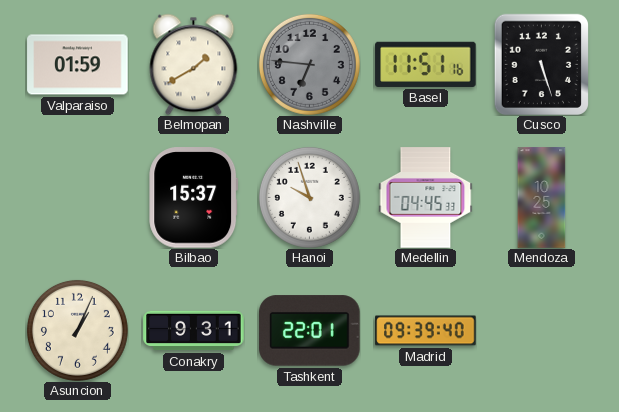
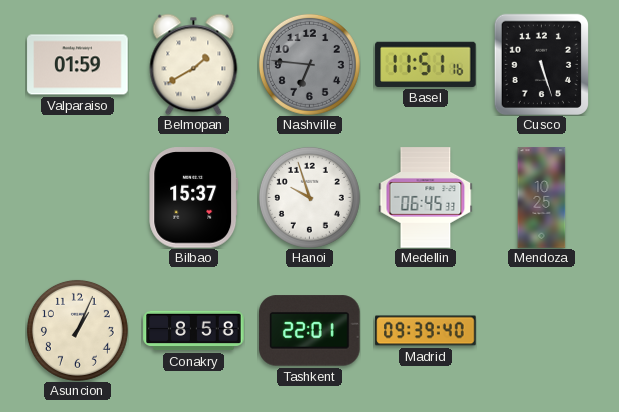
Medellin: 04:45 -> 06:45 (426, 198)
Conakry: 9:31 -> 8:58 (194, 331)
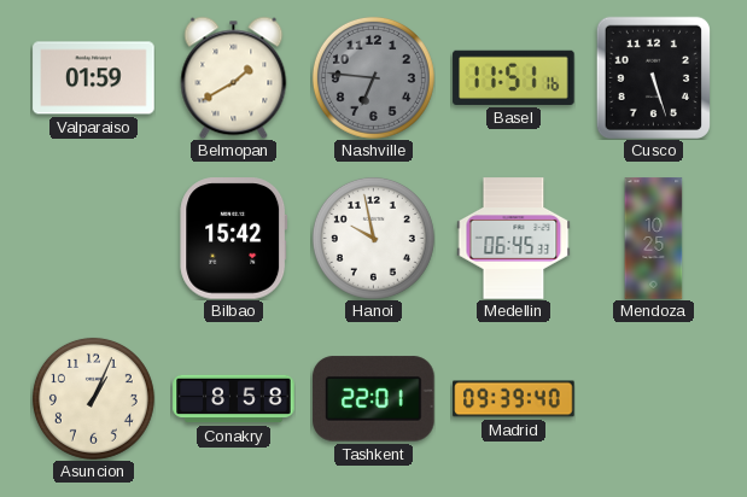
Bilbao: 15:37 -> 15:42 (234, 239)
Hanoi: 9:57 -> 9:58 (373, 238)
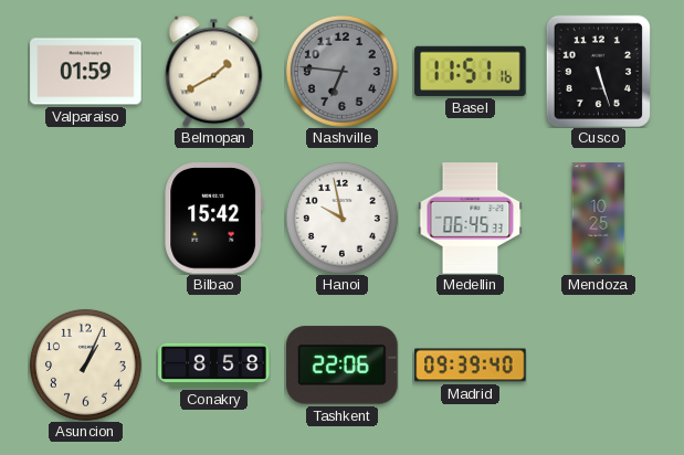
Tashkent: 22:01 -> 22:06 (343, 366)
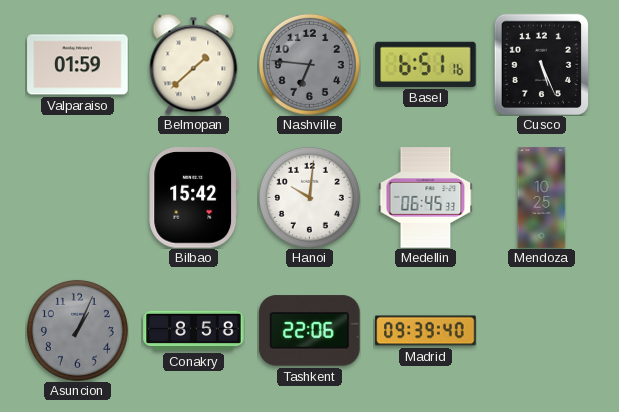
Belmopan: 1:40 -> 1:38 (194, 64)
Basel: 11:51 -> 6:51 (426, 64)
Cusco: 5:27 -> 5:26 (541, 64)
Hanoi: 9:58 -> 10:01 (309, 197)
Asuncion dial: cream -> grey (77, 330)
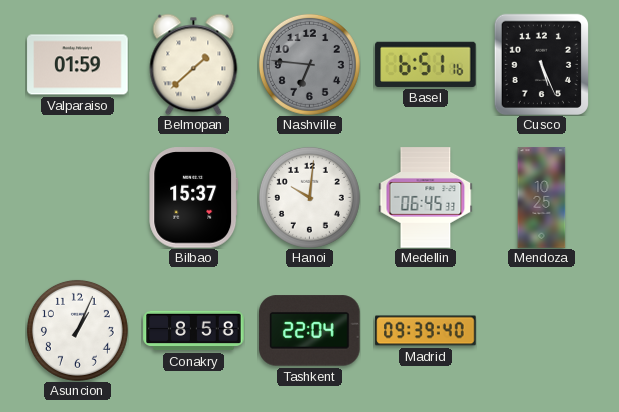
Bilbao: 15:42 -> 15:37 (194, 198)
Asuncion dial: grey -> white (77, 330)
Tashkent: 22:06 -> 22:04 (310, 331)
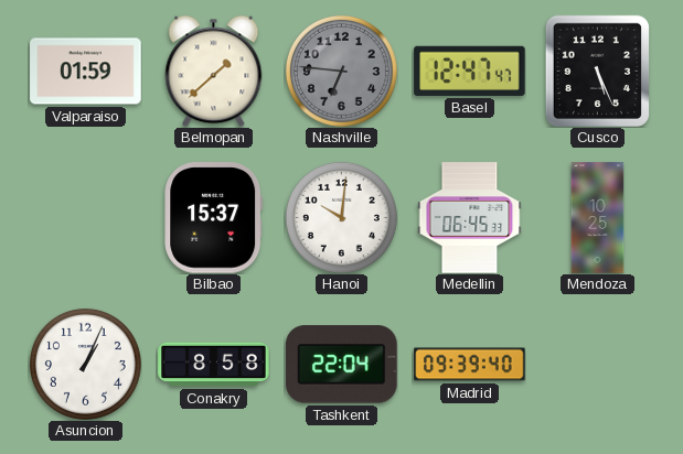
Basel: 6:51 -> 12:47 (470, 71)
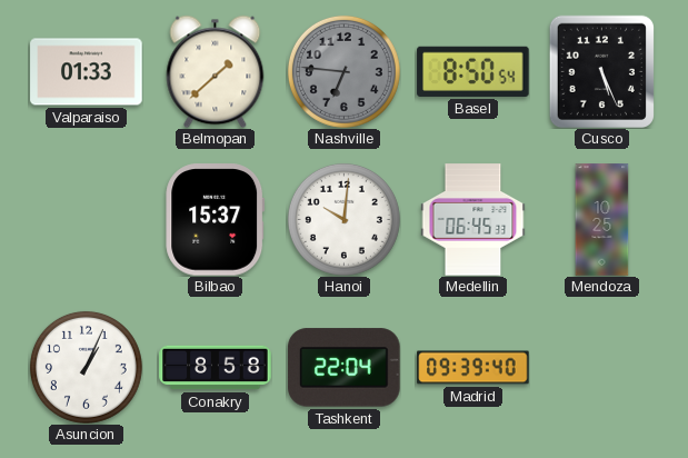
Valparaiso: 01:59 -> 01:33 (87, 72)
Basel: 12:47 -> 8:50 (473, 71)
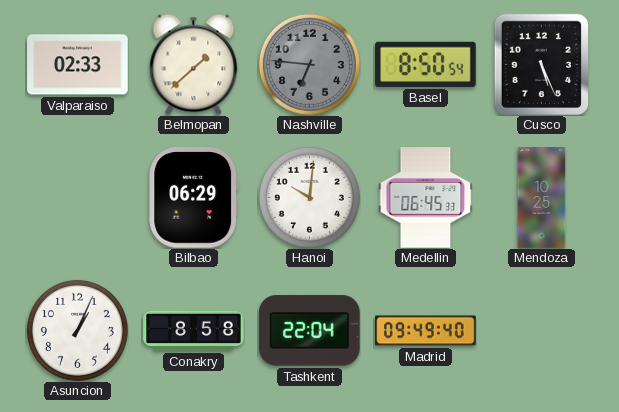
Valparaiso: 01:33 -> 02:33 (78, 65)
Bilbao: 15:37 -> 06:29 (194, 198)
Madrid: 09:39 -> 09:49 (426, 331)
